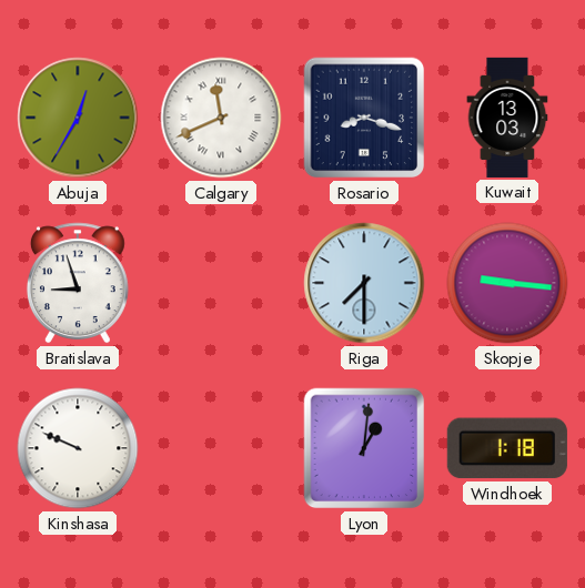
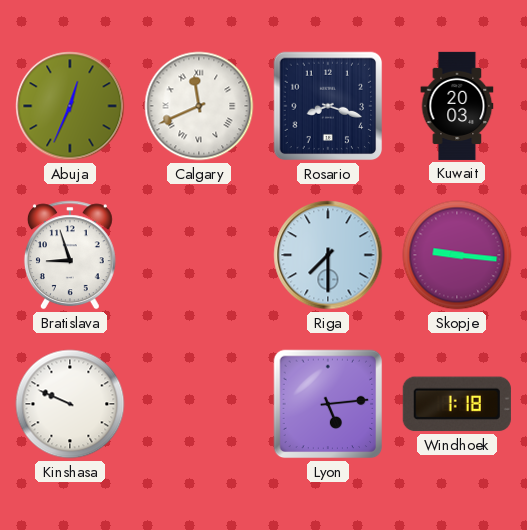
Abuja: 12:35 -> 12:34 (70, 106)
Kuwait: 13:03 -> 20:03 (457, 106)
Lyon: 1:01 -> 5:14 (328, 404)
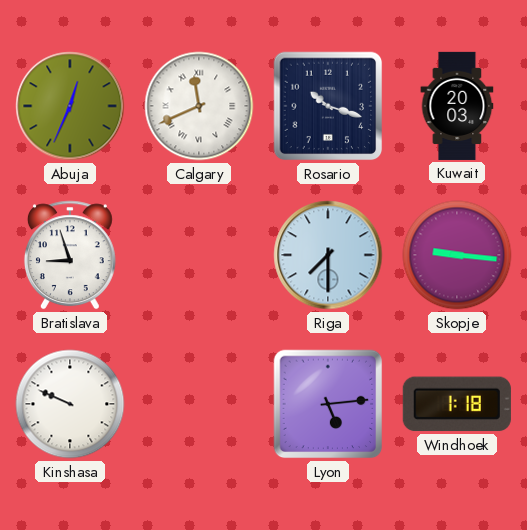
Rosario: 8:18 -> 10:18 (328, 106)
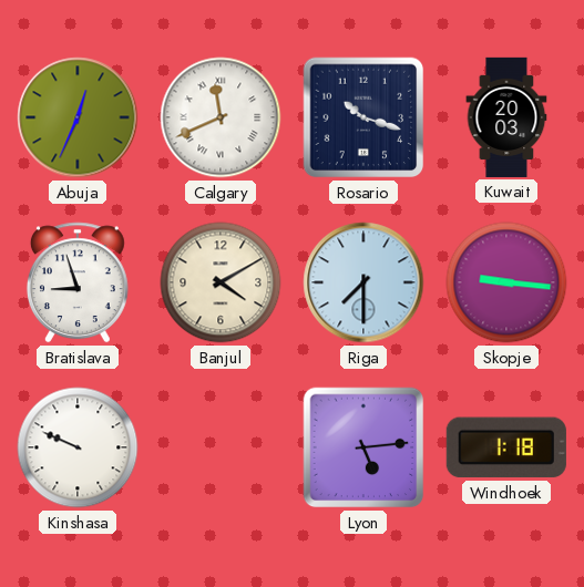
Banjul: none -> 4:10 (221, 282)
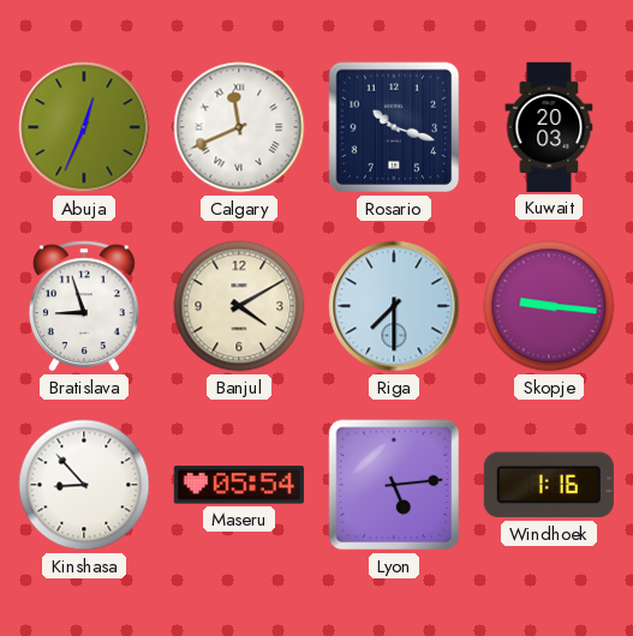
Kinshasa: 9:49 -> 8:53 (84, 485)
Maseru: none -> 05:54 (239, 485)
Windhoek: 1:18 -> 1:16 (549, 485)
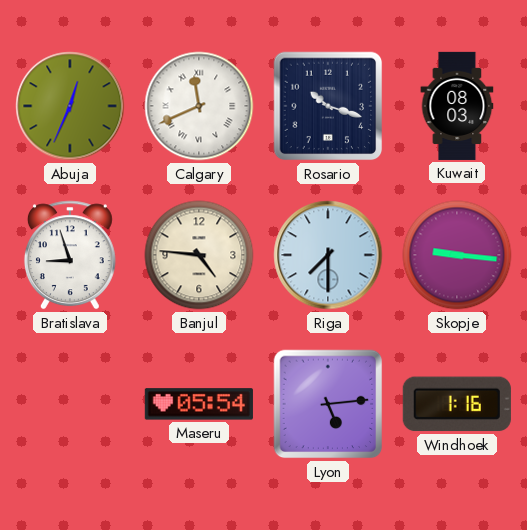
Kuwait: 20:03 -> 08:03 (457, 106)
Banjul: 4:10 -> 4:46 (199, 255)
Kinshasa: 8:53 -> none (84, 485)
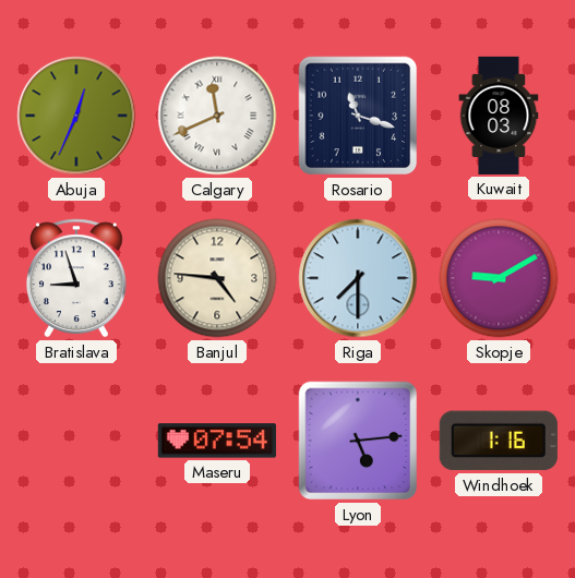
Rosario: 10:18 -> 11:18 (358, 116)
Skopje: 9:16 -> 9:10 (499, 278)
Maseru: 05:54 -> 07:54 (217, 441)
